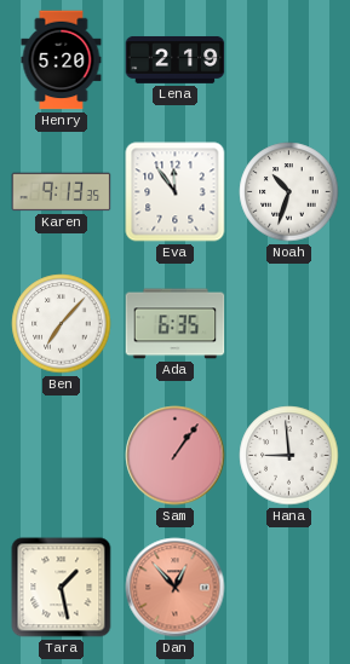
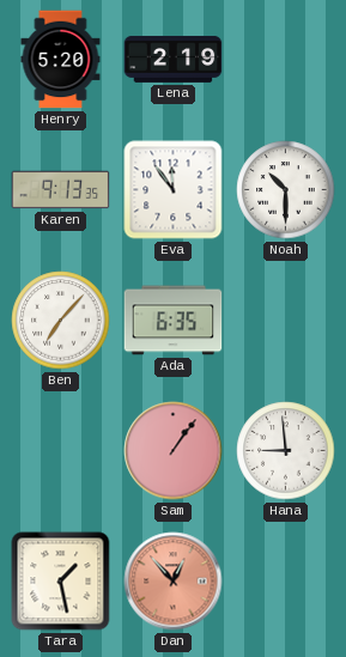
Noah: 10:33 -> 10:30 (286, 190)
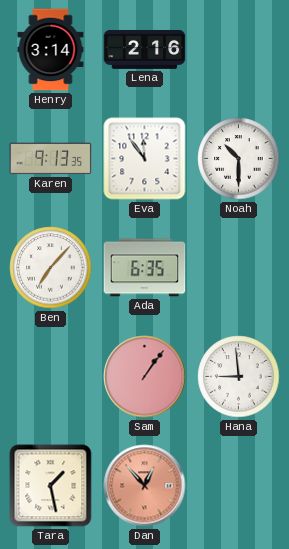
Henry: 5:20 -> 3:14 (51, 50)
Lena: 2:19 -> 2:16 (145, 49)
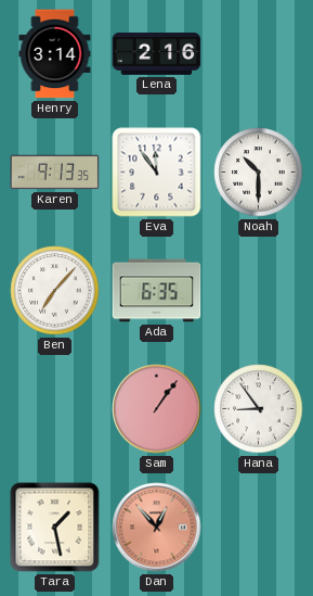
Hana: 8:59 -> 8:54 (259, 409)
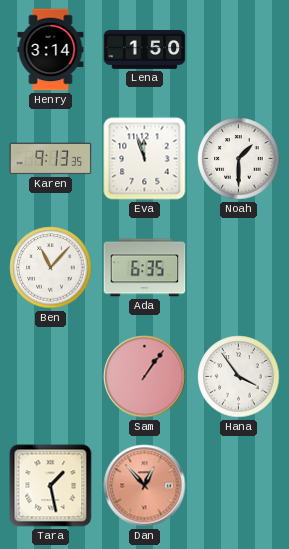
Lena: 2:16 -> 1:50 (145, 49)
Eva: 11:54 -> 11:57 (145, 159)
Noah: 10:30 -> 1:30 (239, 159)
Ben: 7:07 -> 11:07 (51, 268)
Hana: 8:54 -> 3:54 (239, 377)
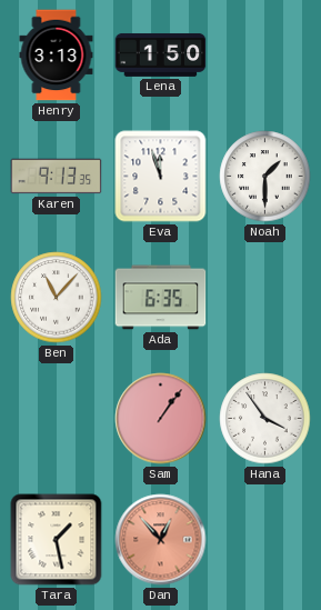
Henry: 3:14 -> 3:13 (57, 56)
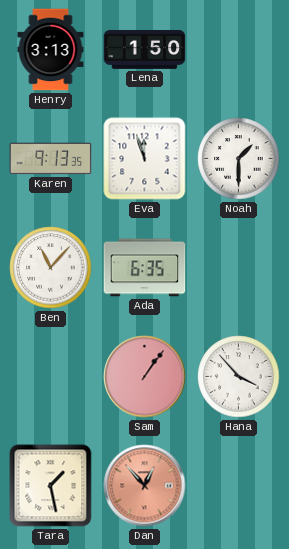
Hana: 3:54 -> 3:53 (239, 377)
